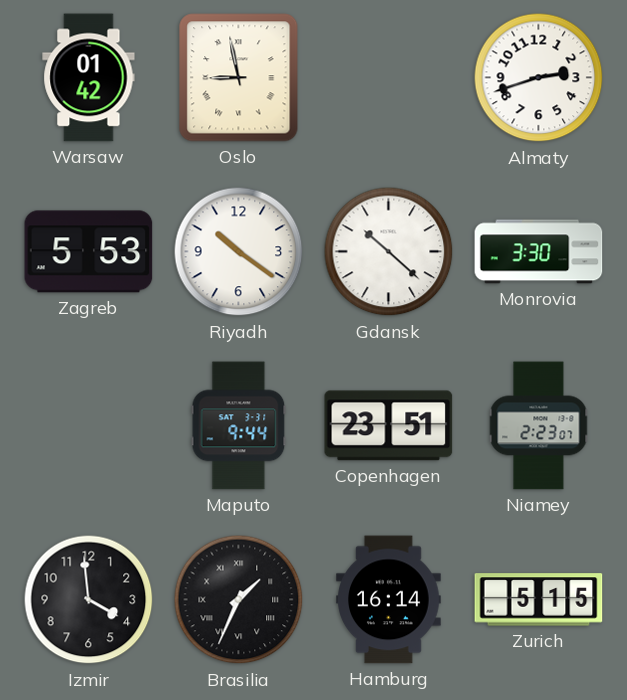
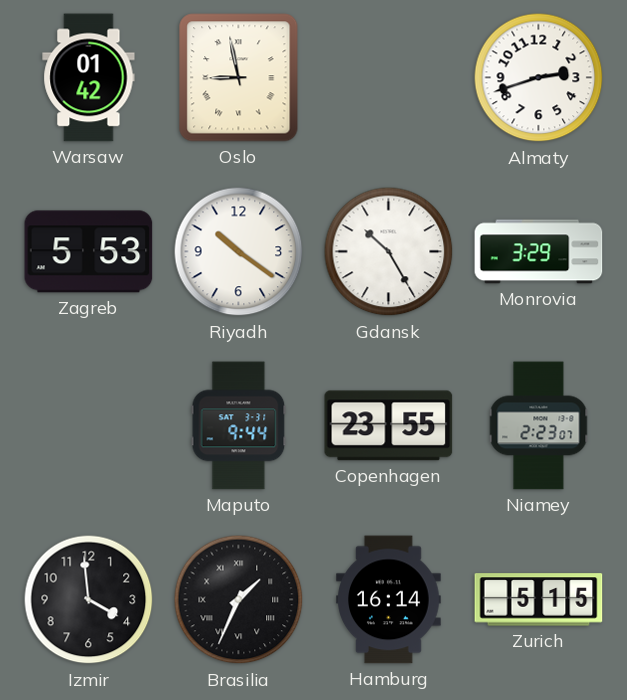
Gdansk: 10:22 -> 10:25 (389, 252)
Monrovia: 3:30 -> 3:29 (539, 252)
Copenhagen: 23:51 -> 23:55 (389, 426)
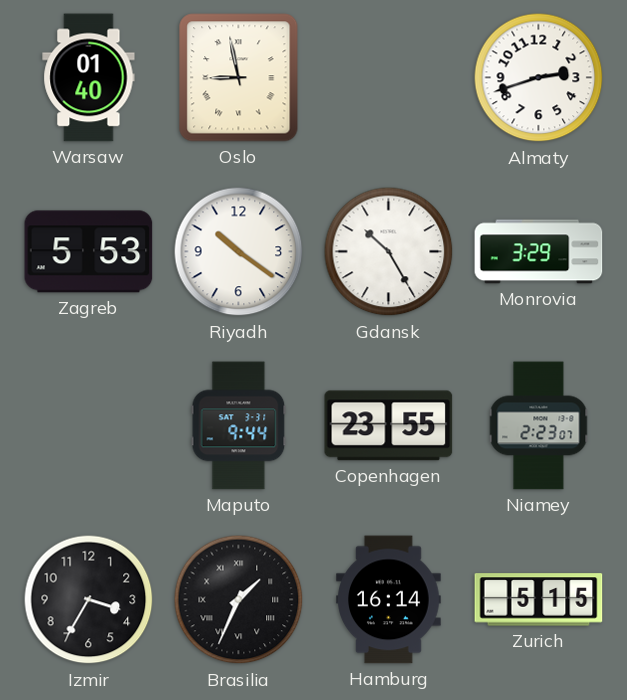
Warsaw: 01:42 -> 01:40 (89, 78)
Izmir: 3:59 -> 3:35 (89, 600)
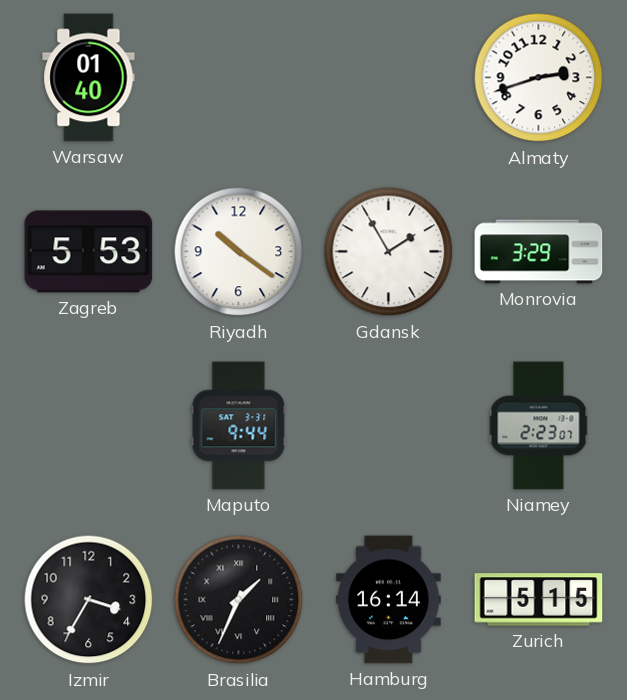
Oslo: 8:58 -> none (239, 78)
Gdansk: 10:25 -> 1:55 (389, 252)
Copenhagen: 23:55 -> none (389, 426)
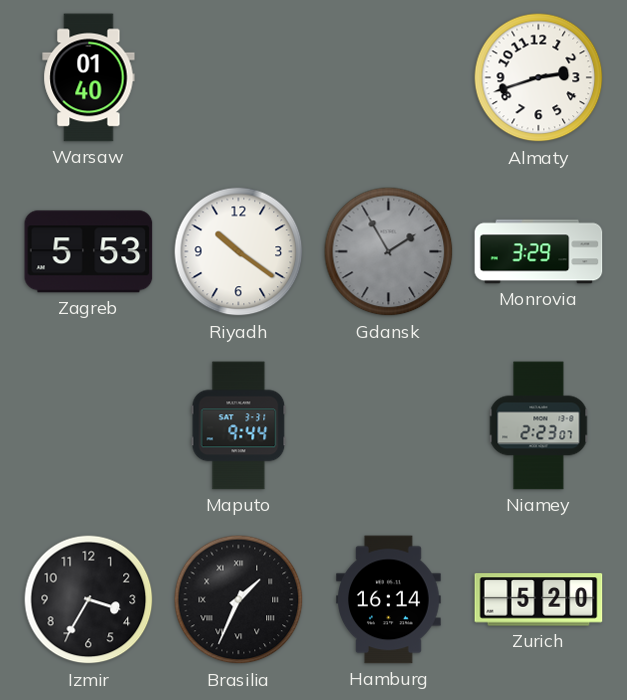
Gdansk dial: white -> grey (389, 252)
Zurich: 5:15 -> 5:20 (539, 600)
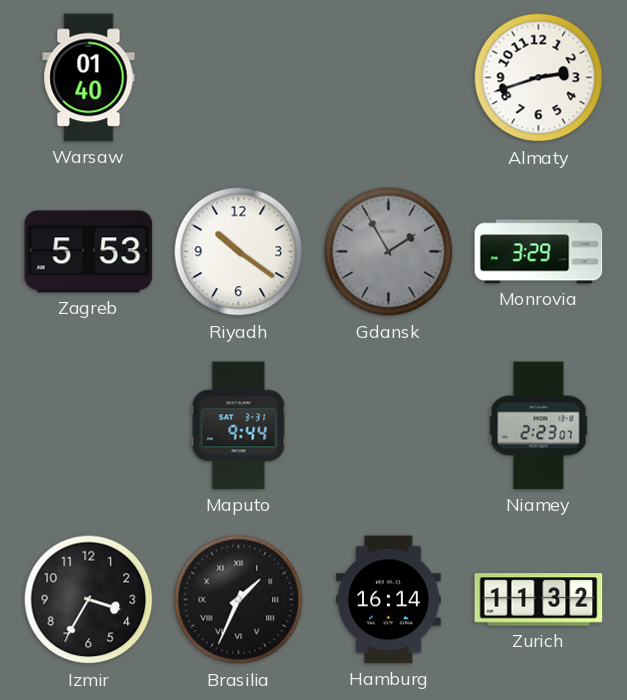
Zurich: 5:20 -> 11:32 (539, 600)
